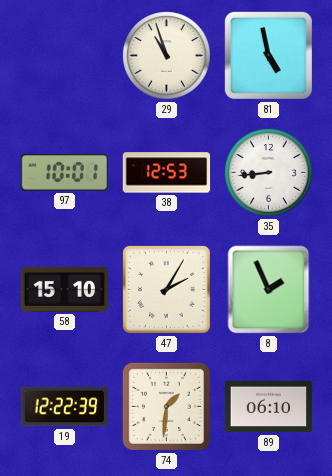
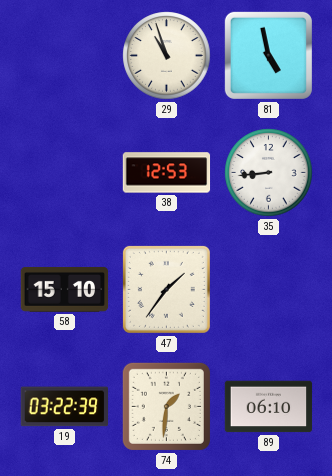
97: 10:01 -> none (64, 173)
47: 2:05 -> 1:36 (166, 289)
8: 1:56 -> none (269, 290)
19: 12:22 -> 03:22 (65, 407)
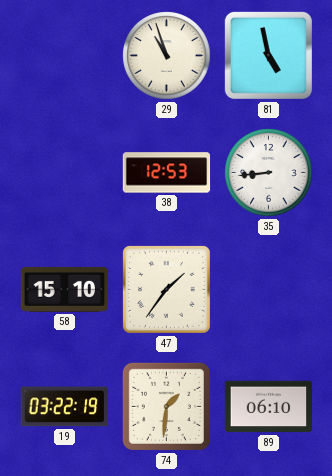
19: 03:22:39 -> 03:22:19 (65, 407)
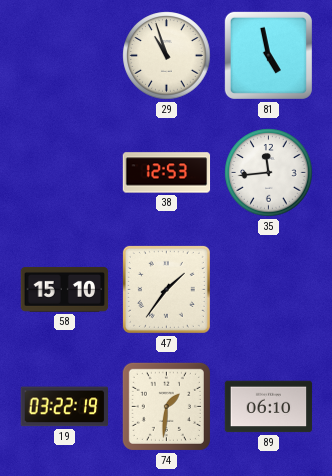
35: 8:44 -> 11:44 (269, 173)
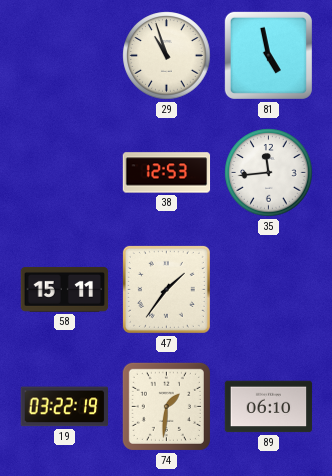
58: 15:10 -> 15:11 (65, 289)
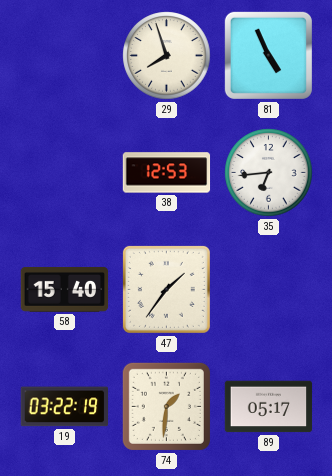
29: 10:57 -> 7:57 (167, 56)
81: 4:58 -> 4:56 (268, 55)
35: 11:44 -> 6:44 (269, 173)
58: 15:11 -> 15:40 (65, 289)
89: 06:10 -> 05:17 (269, 407)
